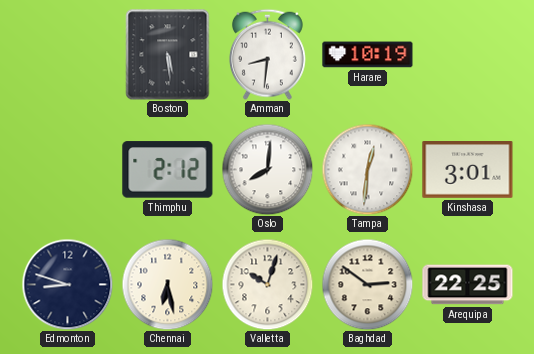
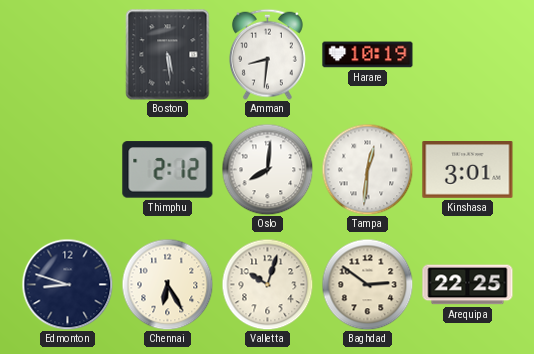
Chennai: 6:28 -> 6:25 (167, 284)
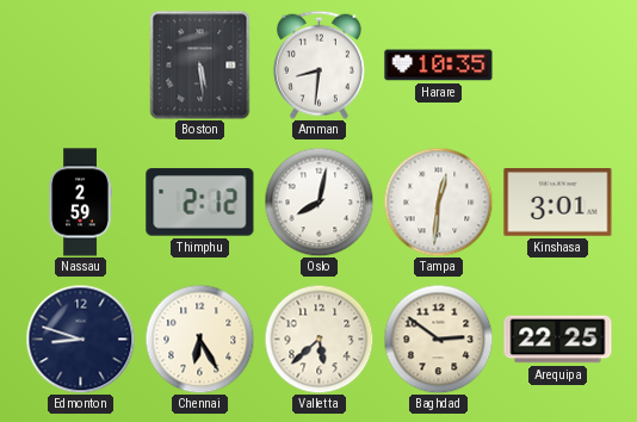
Harare: 10:19 -> 10:35 (439, 66)
Nassau: none -> 2:59 (80, 203)
Oslo: 8:01 -> 8:02 (318, 201)
Valletta: 10:03 -> 5:38 (318, 339)
